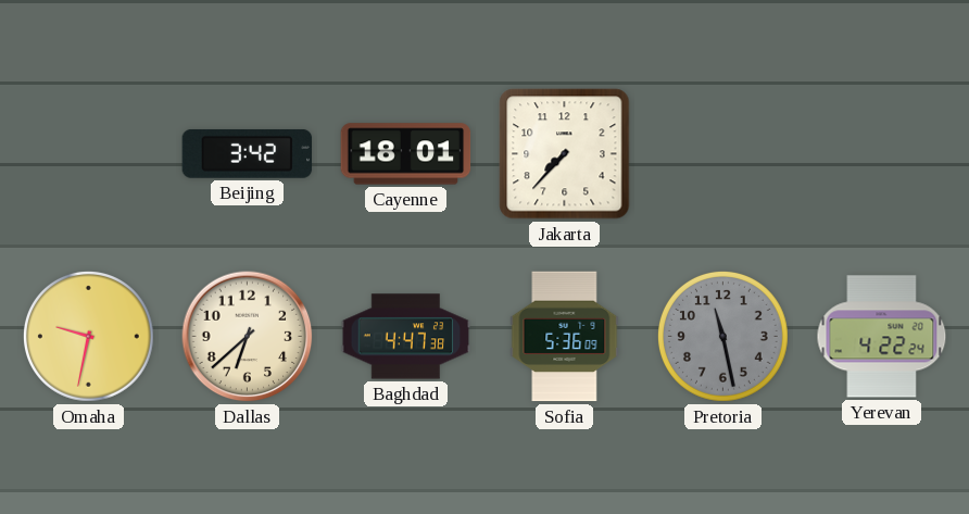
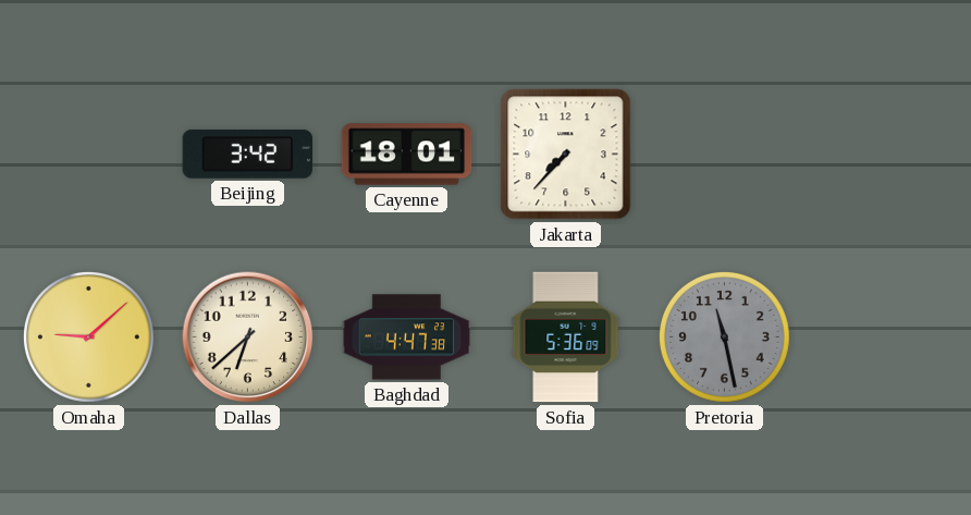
Omaha: 9:32 -> 9:08 (88, 336)
Yerevan: 4:22 -> none (882, 337)
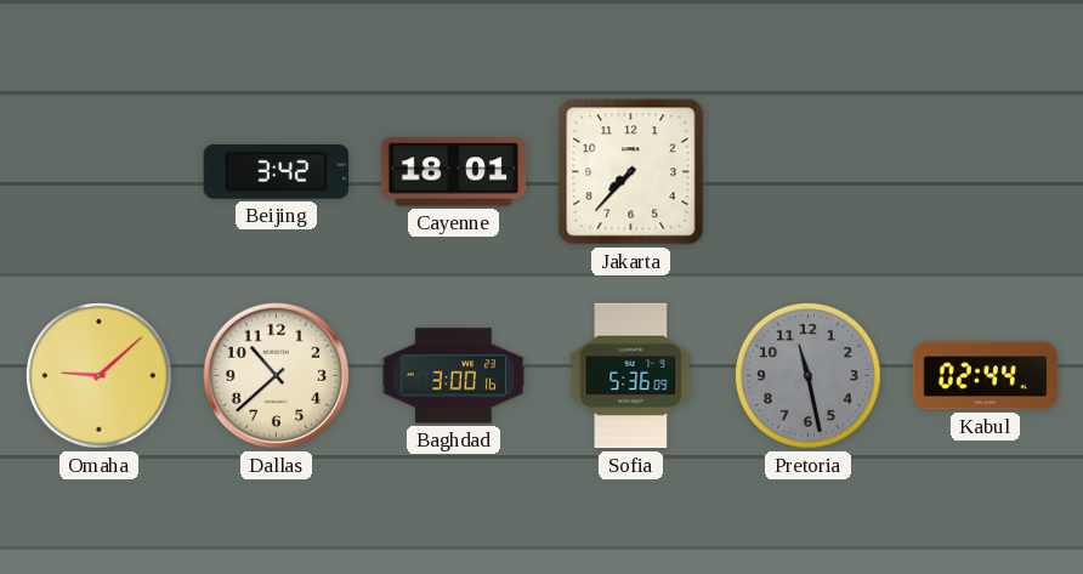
Dallas: 6:38 -> 10:38 (277, 376)
Baghdad: 4:47 -> 3:00 (454, 376)
Kabul: none -> 02:44 (986, 376)
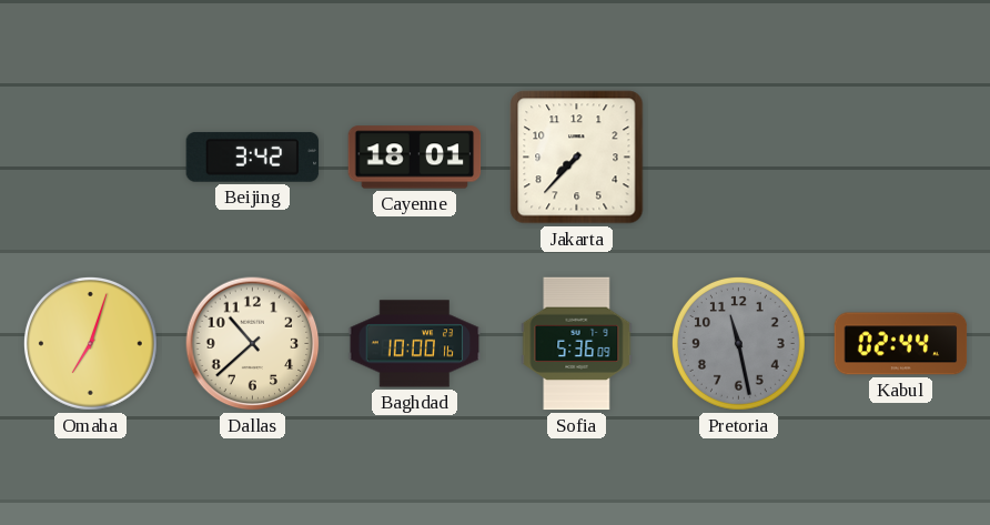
Omaha: 9:08 -> 7:03 (90, 343)
Baghdad: 3:00 -> 10:00 (415, 344)
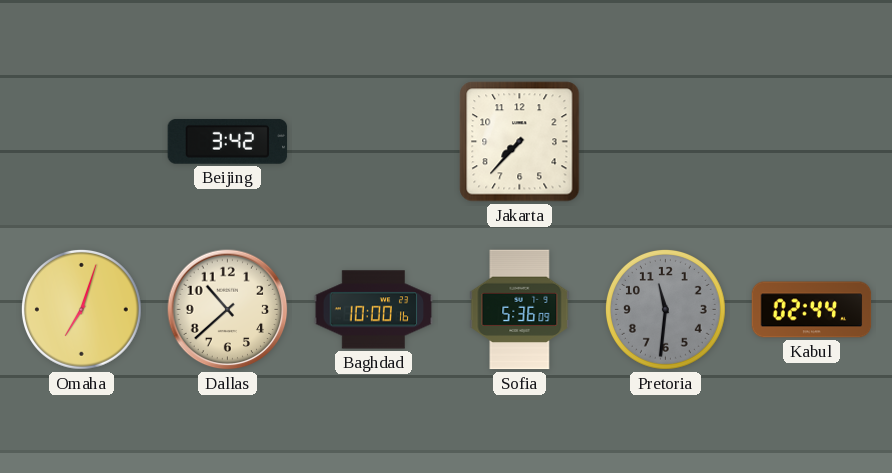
Cayenne: 18:01 -> none (415, 158)
Pretoria: 11:28 -> 11:31 (665, 309)
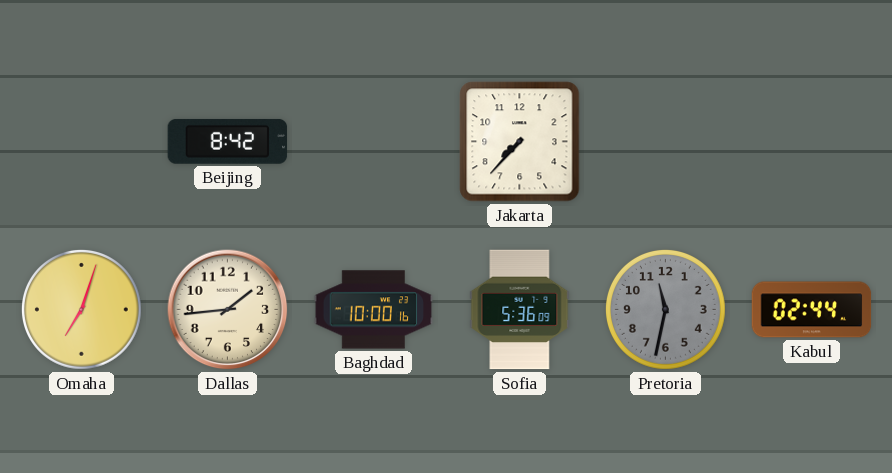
Beijing: 3:42 -> 8:42 (228, 141)
Dallas: 10:38 -> 1:44 (228, 310)
Pretoria: 11:31 -> 11:32 (665, 309)
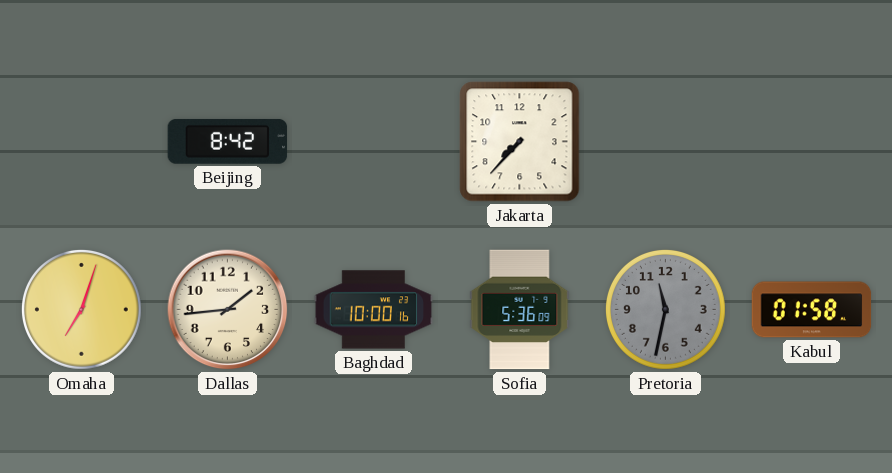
Kabul: 02:44 -> 01:58 (812, 310)
